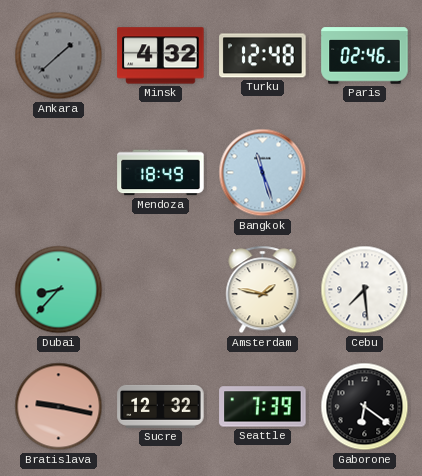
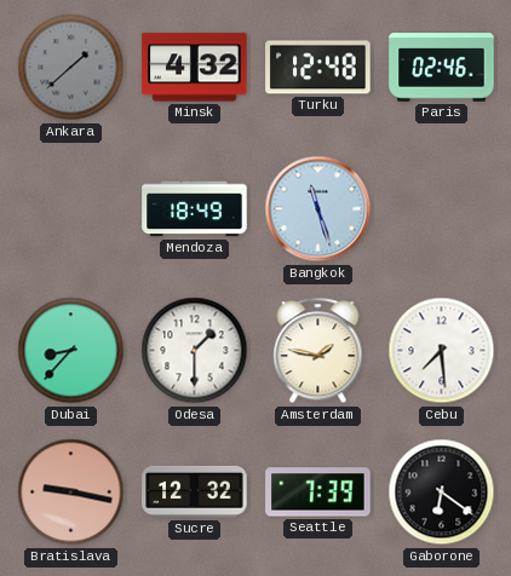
Odesa: none -> 1:30 (195, 351)
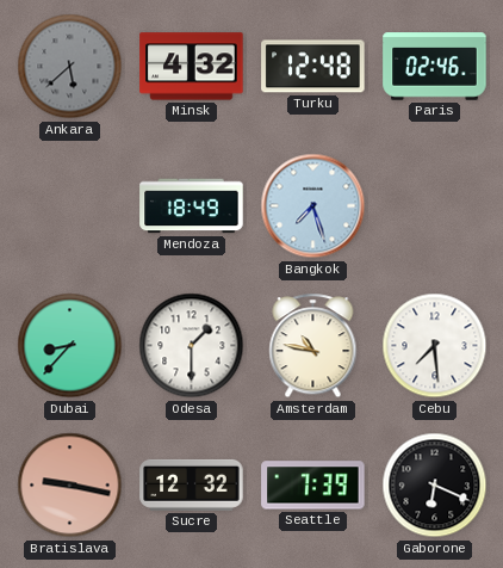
Ankara: 1:38 -> 5:38 (70, 67)
Bangkok: 11:27 -> 7:27 (313, 206)
Amsterdam: 1:47 -> 10:47 (313, 346)
Gaborone: 6:21 -> 6:19 (435, 486)
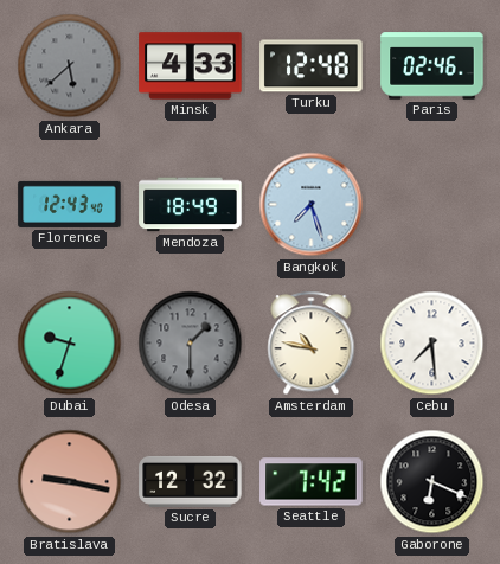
Minsk: 4:32 -> 4:33 (191, 66)
Florence: none -> 12:43 (70, 204)
Dubai: 8:37 -> 9:33 (70, 344)
Odesa dial: white -> grey (191, 344)
Seattle: 7:39 -> 7:42 (312, 482)
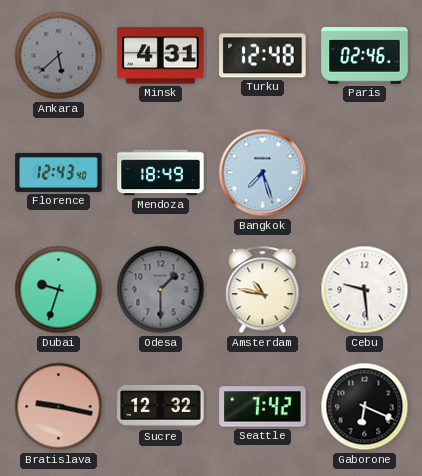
Minsk: 4:33 -> 4:31 (161, 56)
Cebu: 7:29 -> 9:29 (365, 290)
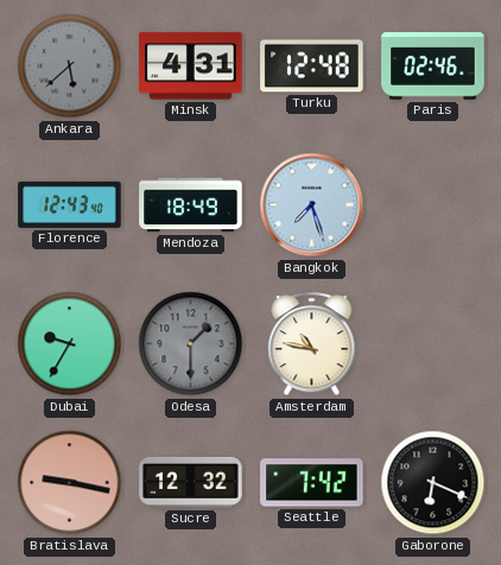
Dubai: 9:33 -> 9:35 (70, 344)
Cebu: 9:29 -> none (365, 290)
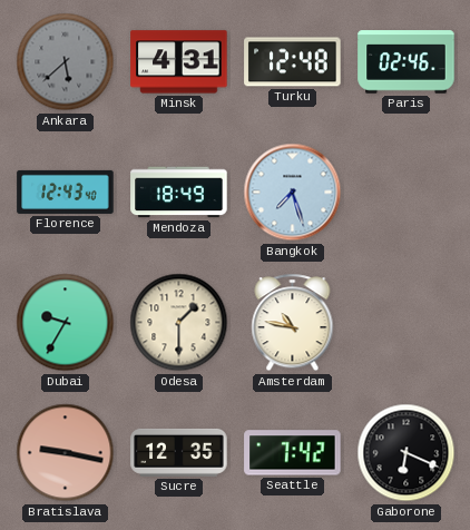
Odesa dial: grey -> cream (179, 323)
Sucre: 12:32 -> 12:35 (179, 452)
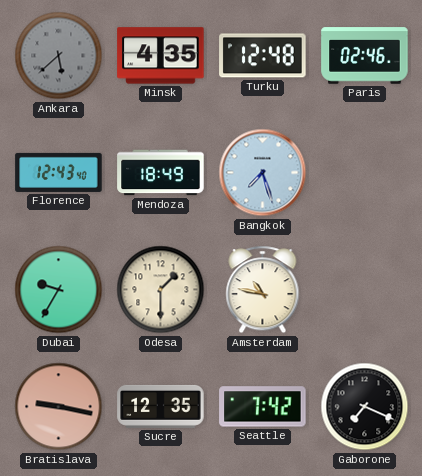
Minsk: 4:31 -> 4:35 (161, 56)
Gaborone: 6:19 -> 7:19 (365, 407)
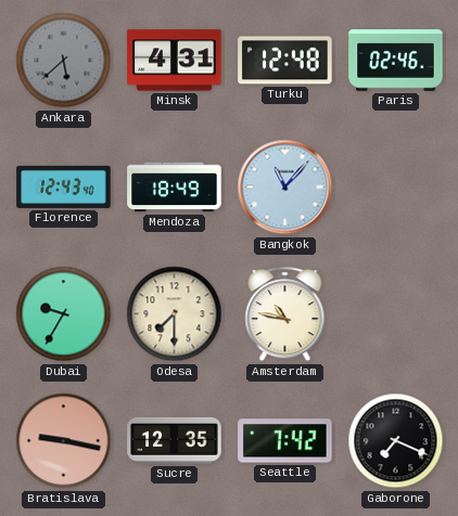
Minsk: 4:35 -> 4:31 (175, 61)
Bangkok: 7:27 -> 11:07 (285, 188)
Odesa: 1:30 -> 7:30 (175, 314)
